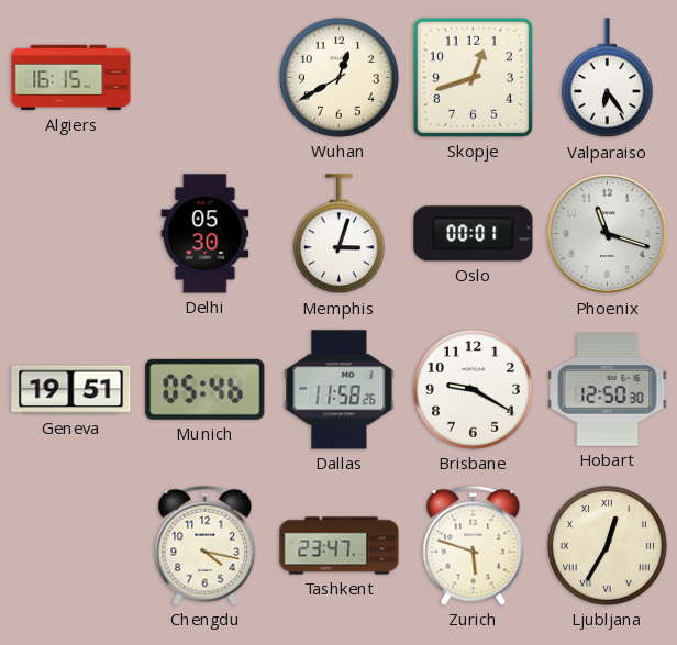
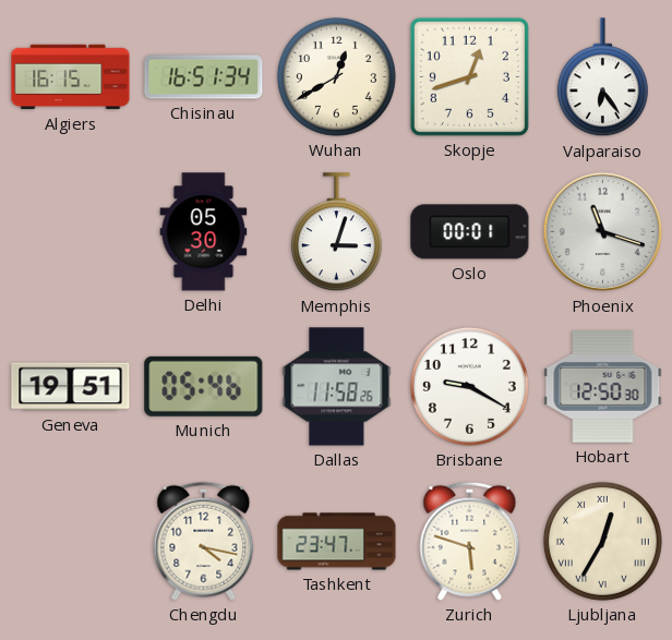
Chisinau: none -> 16:51 (204, 77)
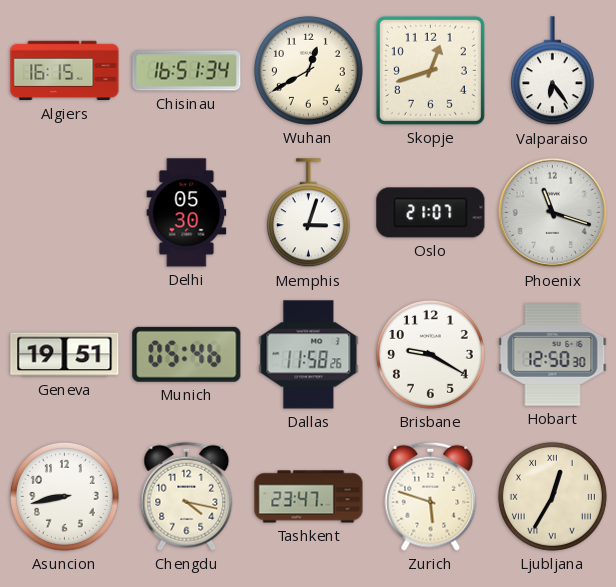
Oslo: 00:01 -> 21:07 (431, 213)
Asuncion: none -> 8:43 (64, 496)
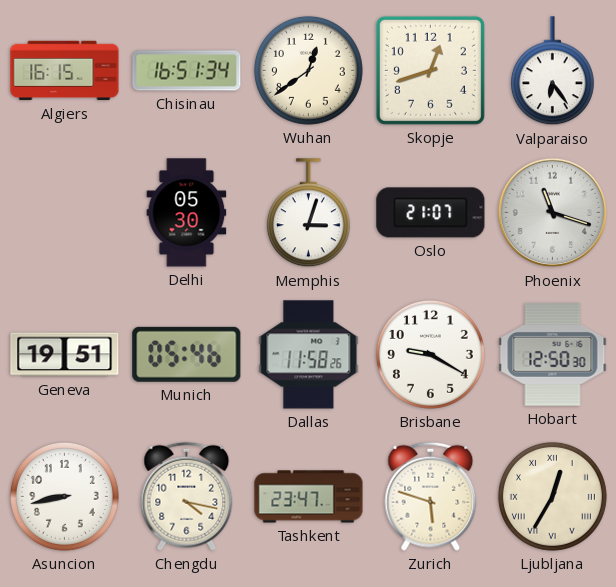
Wuhan: 12:40 -> 12:39 (308, 70)
